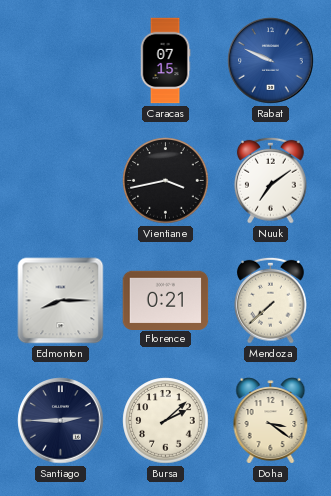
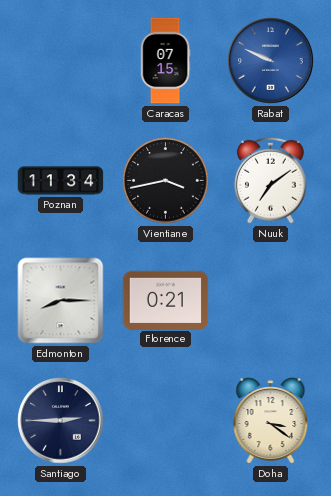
Poznan: none -> 11:34 (61, 181)
Mendoza: 7:38 -> none (270, 300)
Bursa: 2:08 -> none (166, 421)
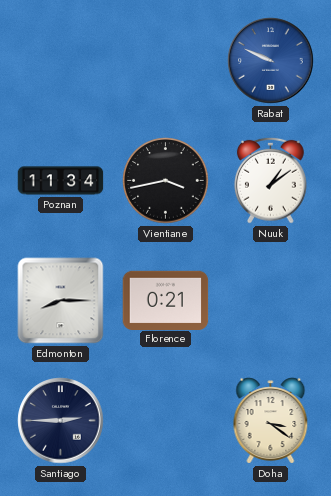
Caracas: 07:15 -> none (165, 61)
Nuuk: 7:09 -> 1:09 (270, 180)
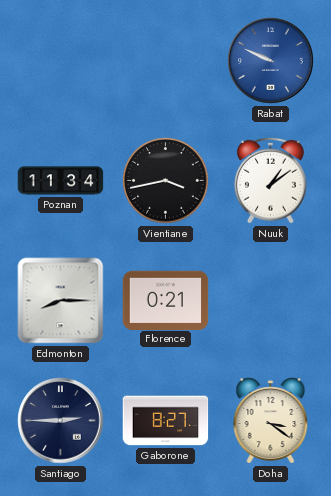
Gaborone: none -> 8:27 (166, 421)
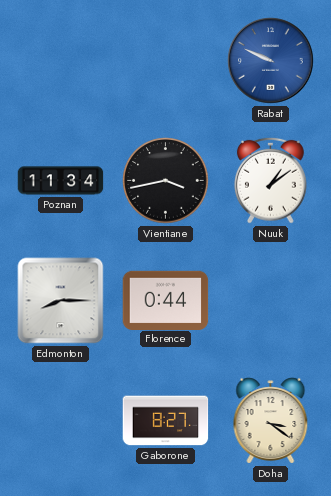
Florence: 0:21 -> 0:44 (166, 300)
Santiago: 2:45 -> none (61, 421)
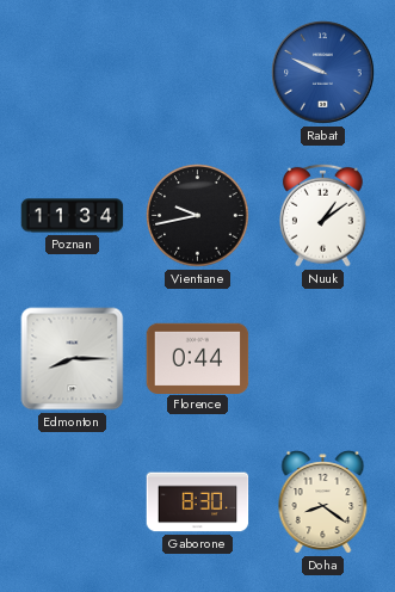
Vientiane: 3:43 -> 9:43 (198, 216)
Gaborone: 8:27 -> 8:30 (198, 502)
Doha: 3:21 -> 8:21 (323, 502)
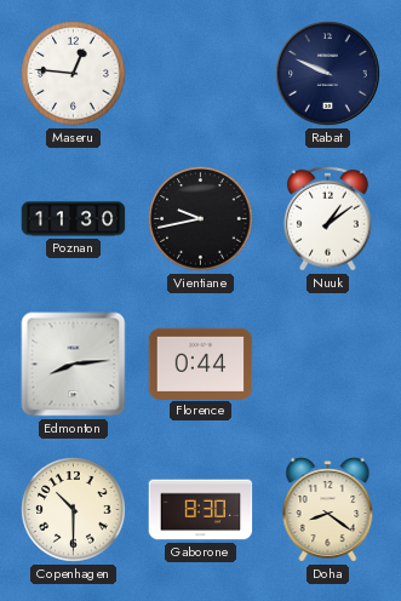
Maseru: none -> 12:46 (74, 74)
Rabat dial: blue -> navy (328, 74)
Poznan: 11:34 -> 11:30 (74, 219)
Edmonton: 8:15 -> 8:14 (74, 365)
Copenhagen: none -> 10:30 (74, 510)
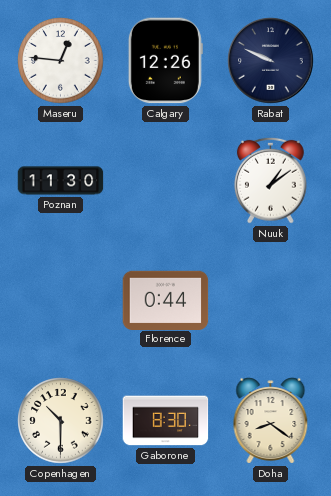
Calgary: none -> 12:26 (165, 61)
Vientiane: 9:43 -> none (201, 219)
Edmonton: 8:14 -> none (74, 365)
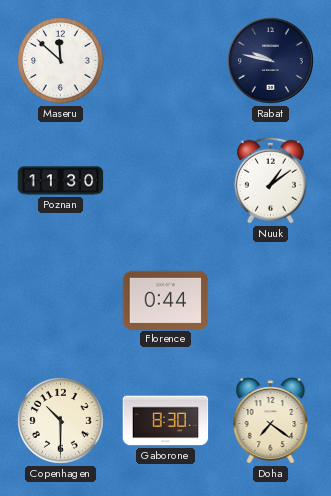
Maseru: 12:46 -> 11:52 (61, 61)
Calgary: 12:26 -> none (165, 61)
Rabat: 9:49 -> 9:47 (271, 61)
Doha: 8:21 -> 7:21 (271, 421)
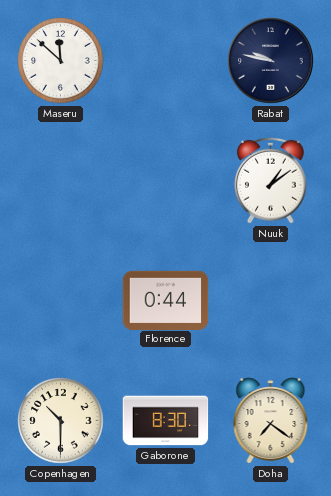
Poznan: 11:30 -> none (61, 181)
